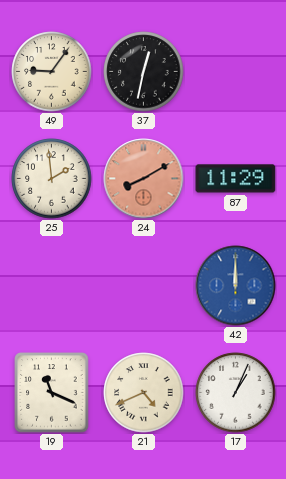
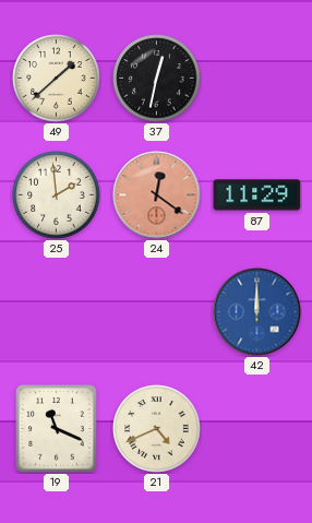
49: 9:06 -> 1:38 (57, 79)
24: 8:10 -> 12:21 (157, 195)
17: 1:04 -> none (236, 393)
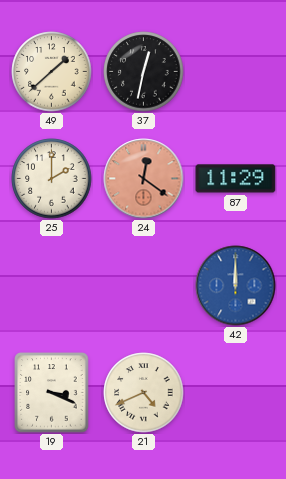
25: 1:59 -> 2:00 (52, 179)
19: 11:19 -> 3:19 (52, 393)
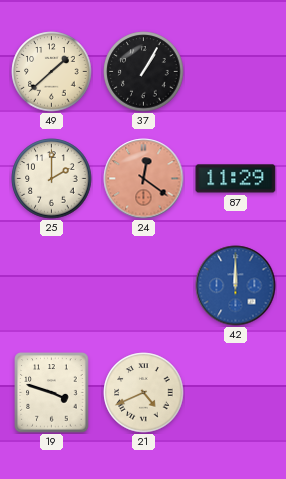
37: 12:32 -> 1:05 (144, 72)
19: 3:19 -> 3:48 (52, 393)
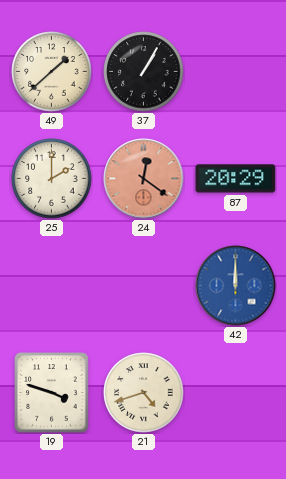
87: 11:29 -> 20:29 (236, 179)
21: 4:41 -> 4:42 (144, 393)
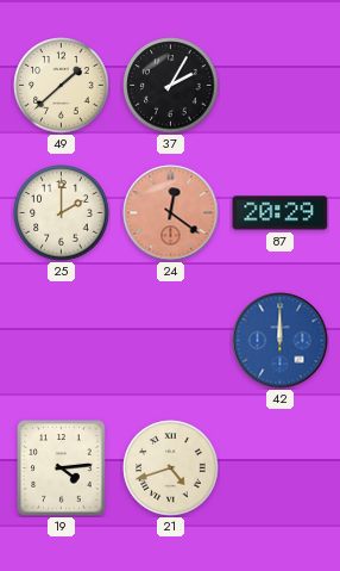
37: 1:05 -> 2:05 (171, 86)
19: 3:48 -> 4:14 (62, 468)
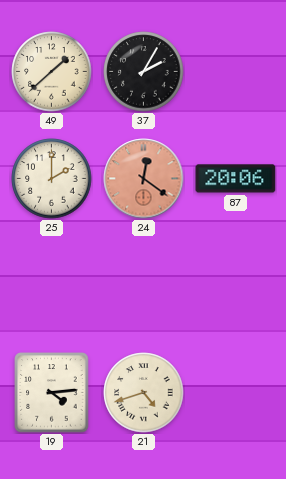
87: 20:29 -> 20:06 (236, 179)
42: 12:00 -> none (281, 341)
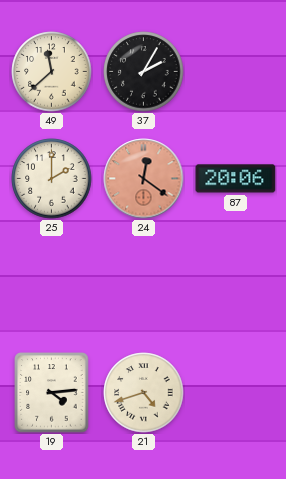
49: 1:38 -> 11:38 (52, 72)
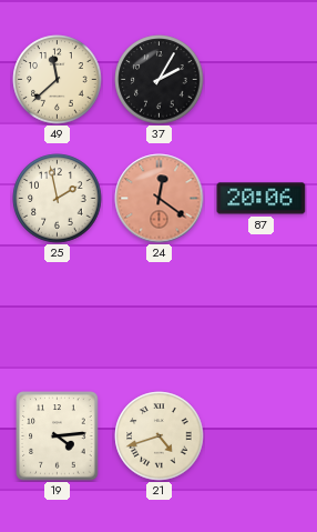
25: 2:00 -> 1:58 (58, 199)
